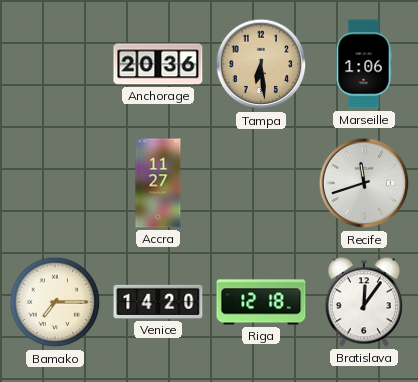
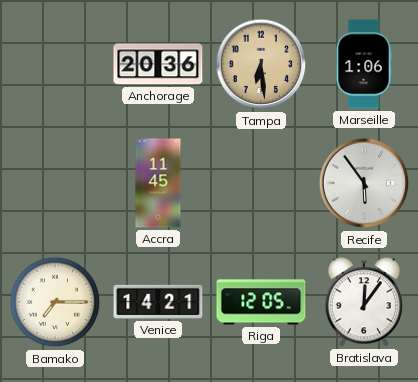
Accra: 11:27 -> 11:45 (158, 183)
Recife: 11:42 -> 5:54 (364, 183)
Venice: 14:20 -> 14:21 (158, 302)
Riga: 12:18 -> 12:05 (261, 302)
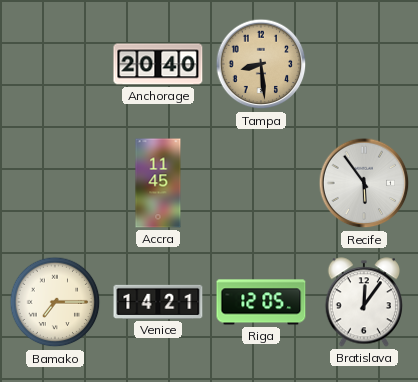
Anchorage: 20:36 -> 20:40 (158, 64)
Tampa: 6:29 -> 8:29 (261, 64)
Marseille: 1:06 -> none (364, 64)
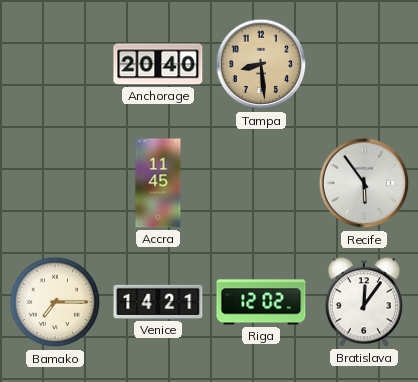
Riga: 12:05 -> 12:02 (261, 302)
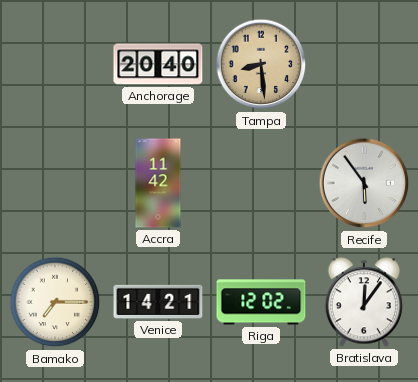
Accra: 11:45 -> 11:42 (158, 183)
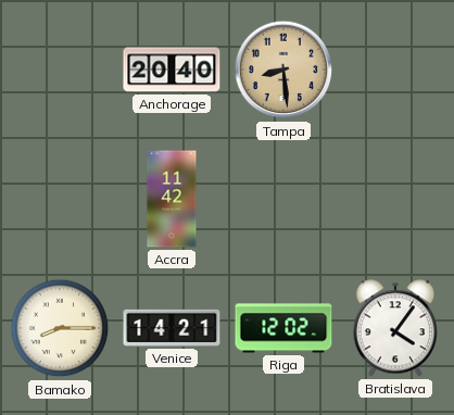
Recife: 5:54 -> none (364, 183)
Bamako: 7:15 -> 8:15 (60, 328)
Bratislava: 12:06 -> 4:06 (394, 328)
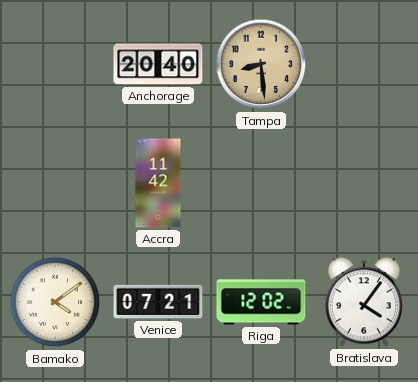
Bamako: 8:15 -> 4:09 (55, 302)
Venice: 14:21 -> 07:21 (158, 302)
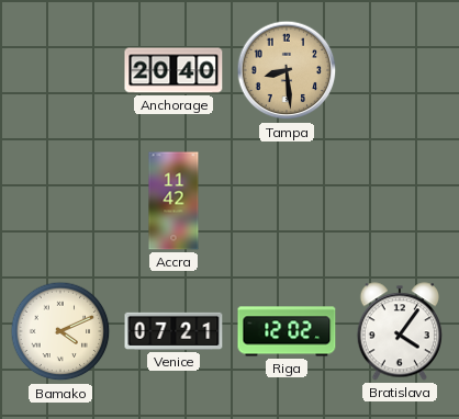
Bamako: 4:09 -> 4:11 (60, 331)
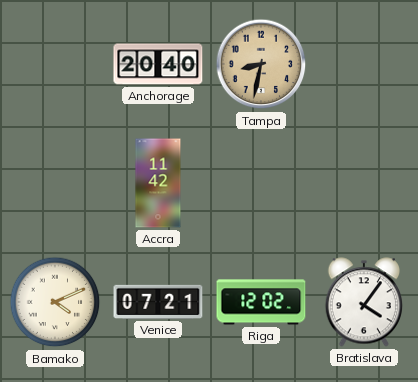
Tampa: 8:29 -> 8:32 (261, 64)
